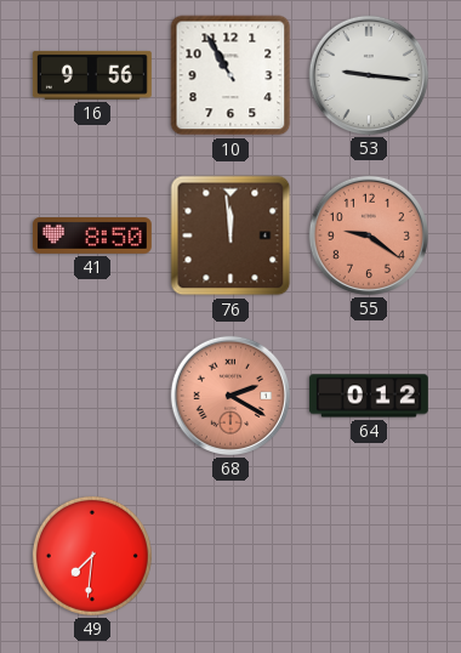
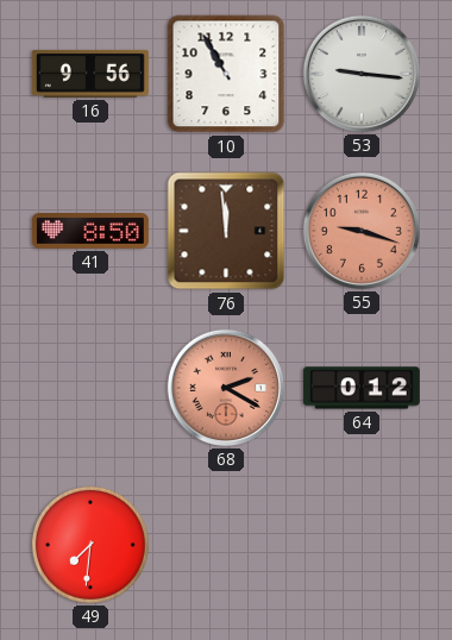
55: 9:21 -> 9:18 (362, 231)
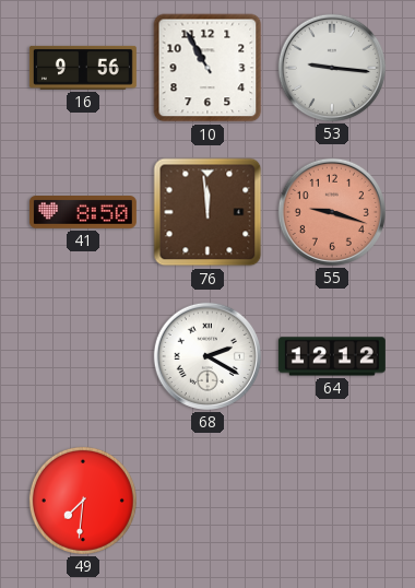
68 dial: salmon -> white (207, 356)
64: 0:12 -> 12:12 (332, 356)
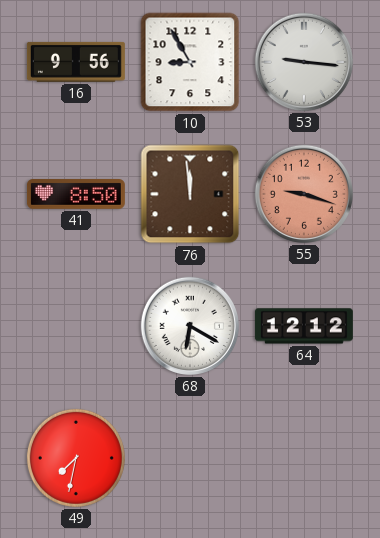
10: 10:55 -> 8:55 (190, 62)
68: 2:20 -> 6:20 (190, 326)
49: 7:31 -> 7:32 (76, 458)
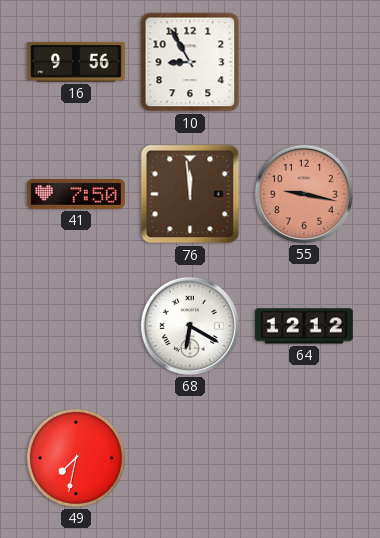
53: 9:16 -> none (304, 62)
41: 8:50 -> 7:50 (76, 195)
55: 9:18 -> 9:17 (304, 194)
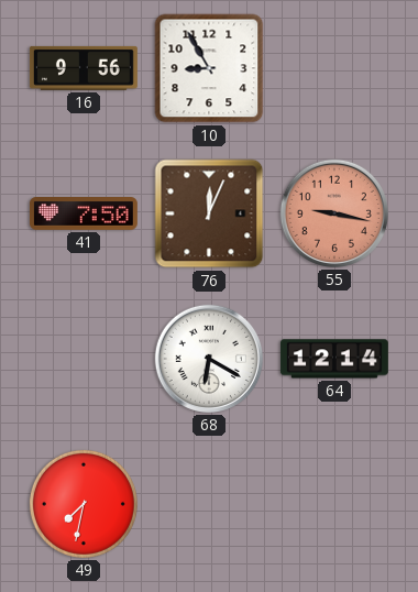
76: 11:59 -> 12:04 (209, 213)
64: 12:12 -> 12:14 (334, 359)
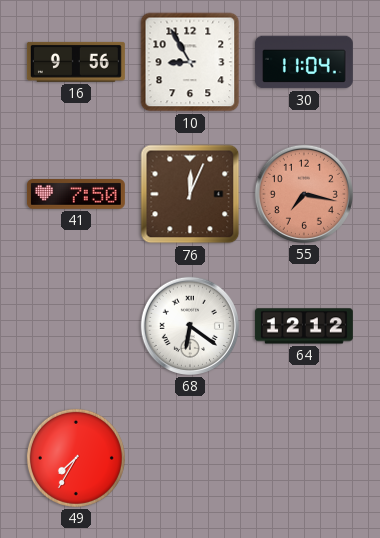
30: none -> 11:04 (304, 62)
55: 9:17 -> 7:17 (304, 194)
68: 6:20 -> 6:21 (190, 326)
64: 12:14 -> 12:12 (304, 326)
49: 7:32 -> 7:35 (76, 458)
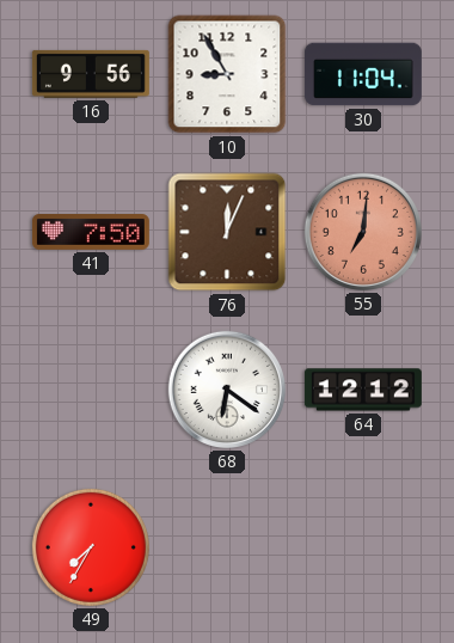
55: 7:17 -> 7:01 (363, 232)
